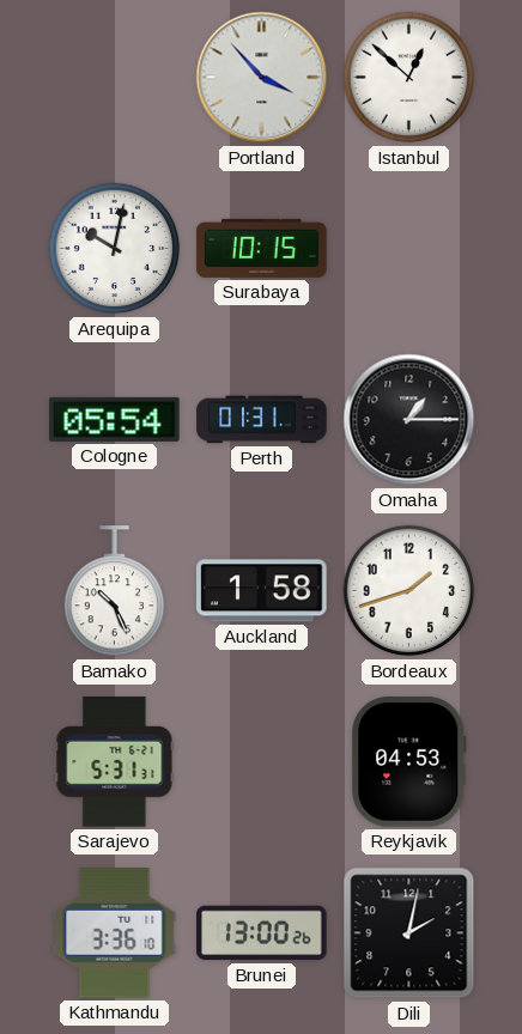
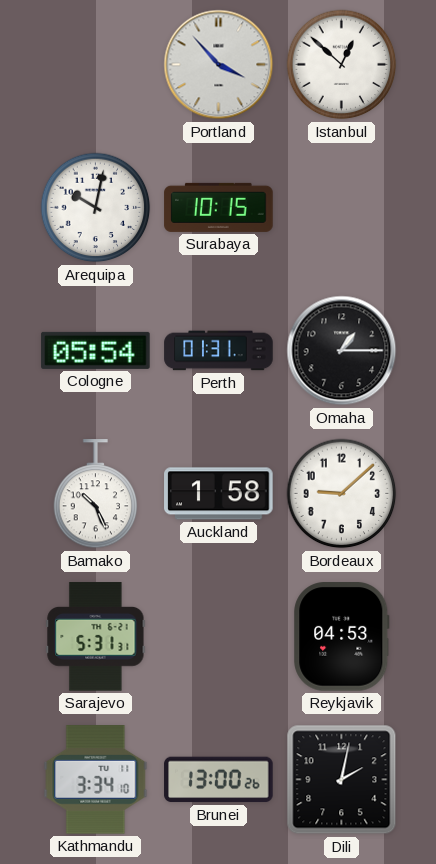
Bordeaux: 1:42 -> 9:08 (342, 494)
Kathmandu: 3:36 -> 3:34 (96, 780)
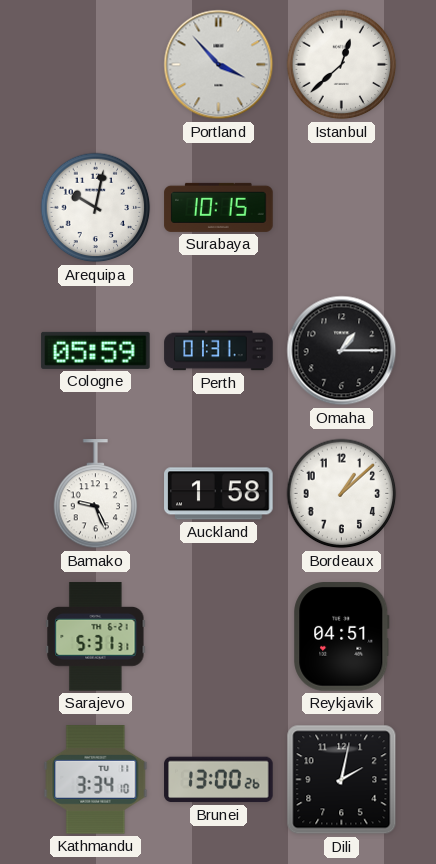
Istanbul: 12:52 -> 12:38 (342, 65)
Cologne: 05:54 -> 05:59 (96, 350)
Bamako: 10:26 -> 9:26 (96, 494)
Bordeaux: 9:08 -> 1:08 (342, 494)
Reykjavik: 04:53 -> 04:51 (342, 637)
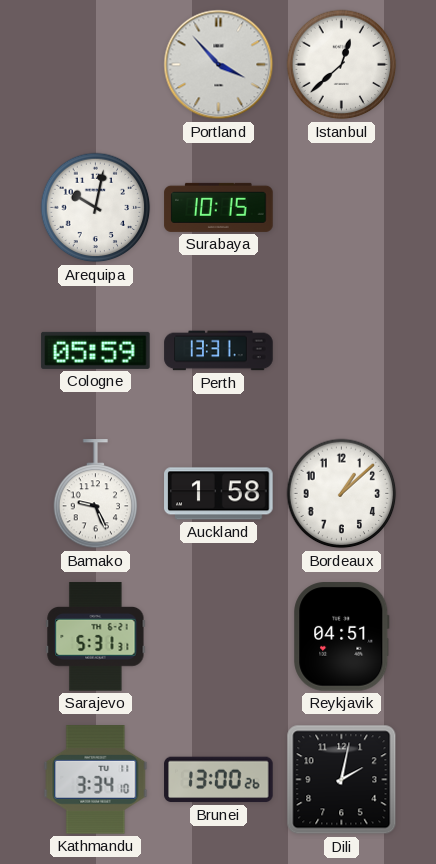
Perth: 01:31 -> 13:31 (219, 351)
Omaha: 1:15 -> none (342, 351)
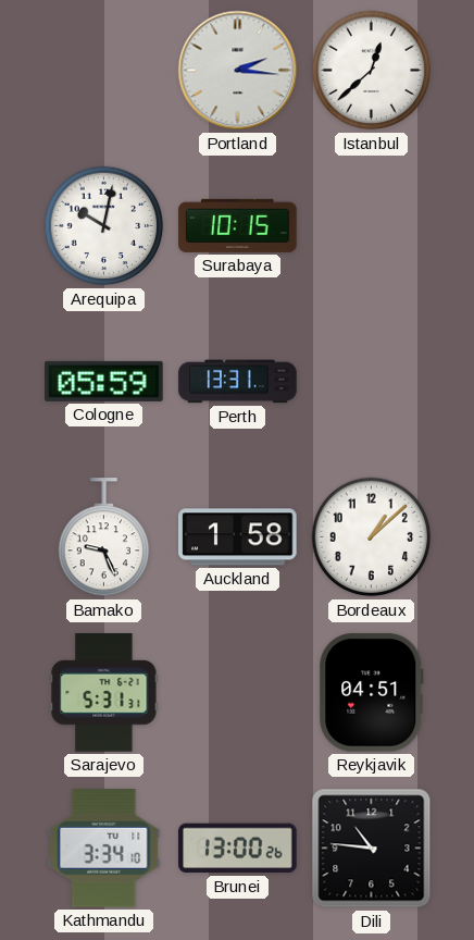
Portland: 3:53 -> 2:16 (238, 71)
Dili: 2:02 -> 10:46 (372, 849)
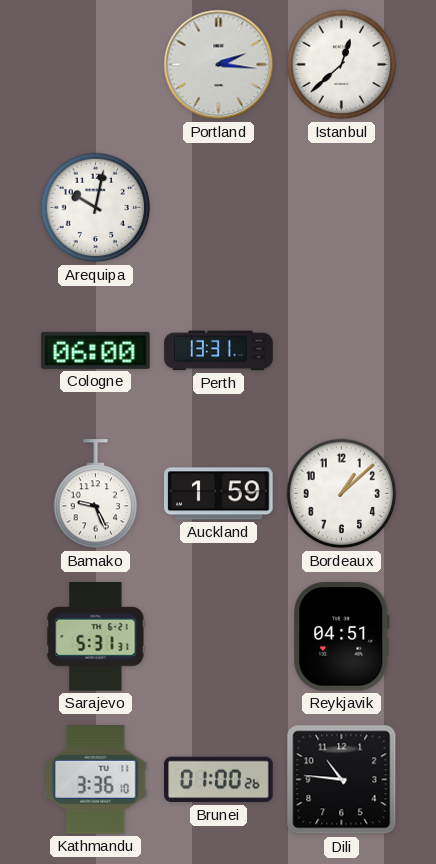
Surabaya: 10:15 -> none (238, 225)
Cologne: 05:59 -> 06:00 (96, 350)
Auckland: 1:58 -> 1:59 (219, 494)
Kathmandu: 3:34 -> 3:36 (96, 780)
Brunei: 13:00 -> 01:00 (219, 780)
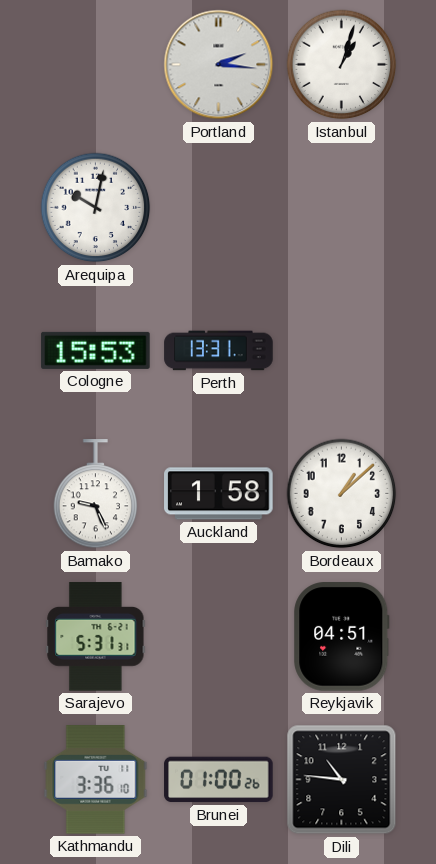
Istanbul: 12:38 -> 1:03 (342, 65)
Cologne: 06:00 -> 15:53 (96, 350)
Auckland: 1:59 -> 1:58 (219, 494)
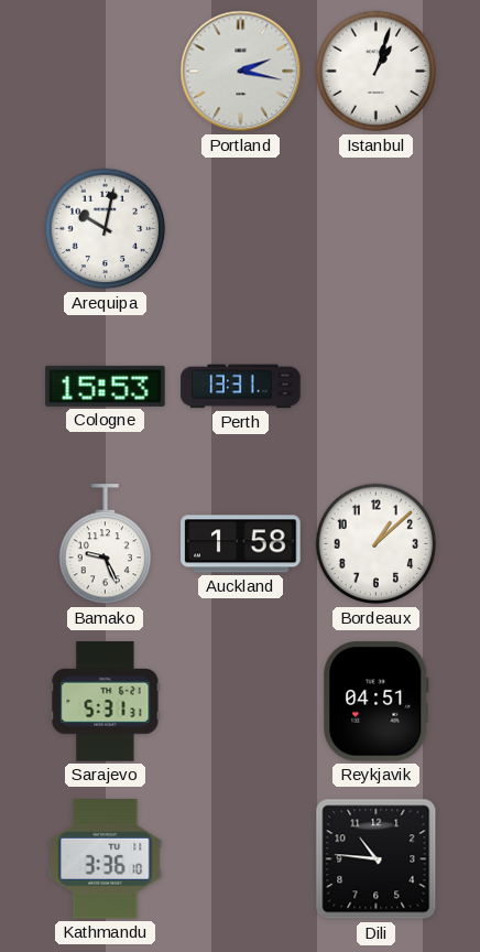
Portland: 2:16 -> 2:17 (241, 72)
Brunei: 01:00 -> none (219, 780)
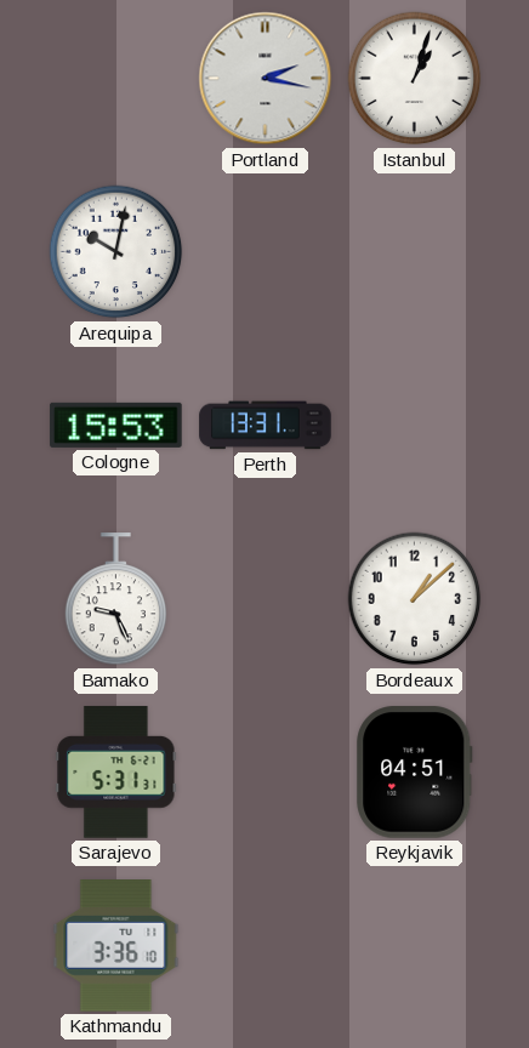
Auckland: 1:58 -> none (241, 544)
Dili: 10:46 -> none (377, 859)
